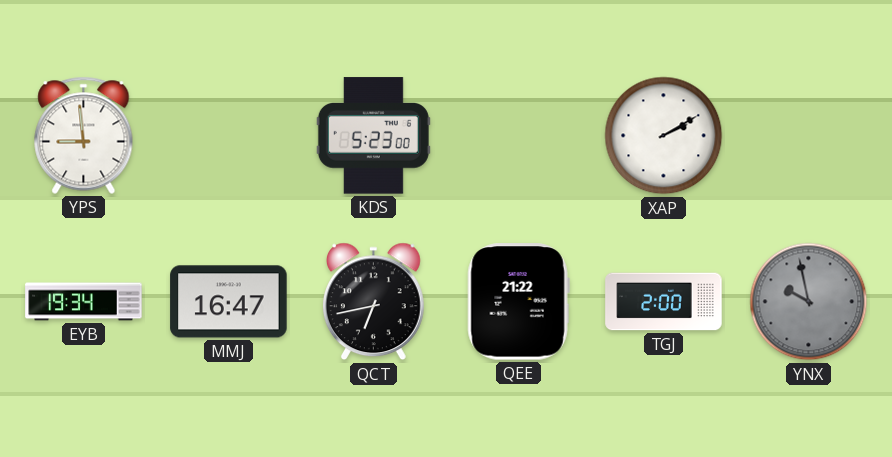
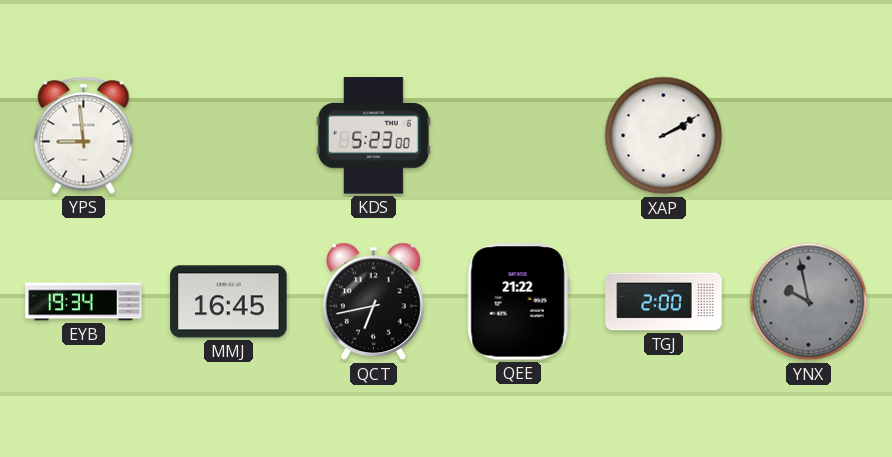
MMJ: 16:47 -> 16:45 (229, 302)
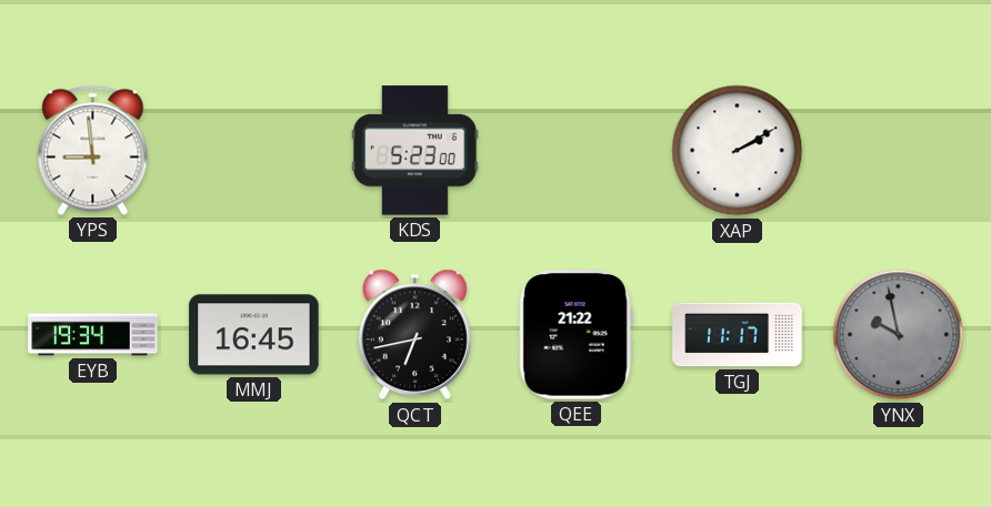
TGJ: 2:00 -> 11:17 (738, 335)
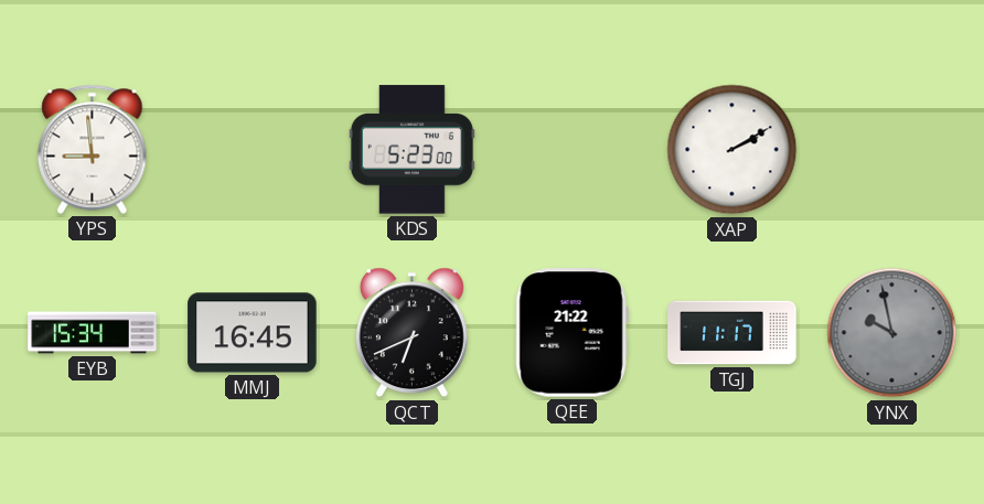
EYB: 19:34 -> 15:34 (93, 333)
QCT: 6:43 -> 6:41 (411, 333)
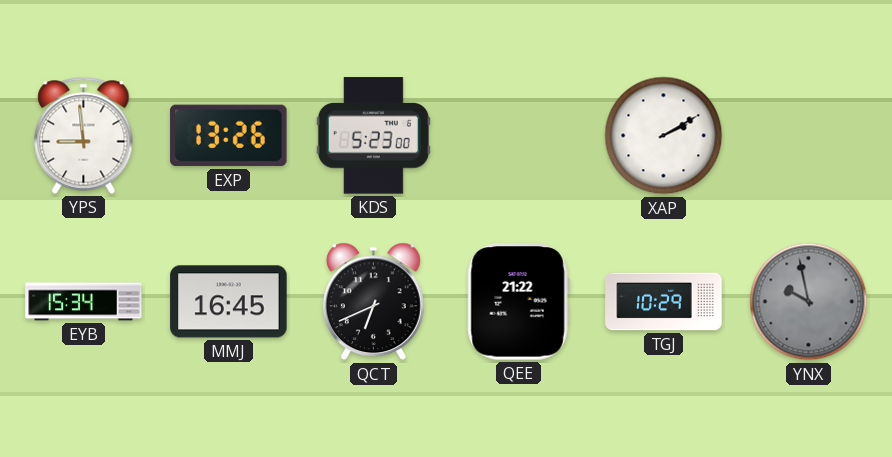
EXP: none -> 13:26 (229, 136)
TGJ: 11:17 -> 10:29 (664, 302)
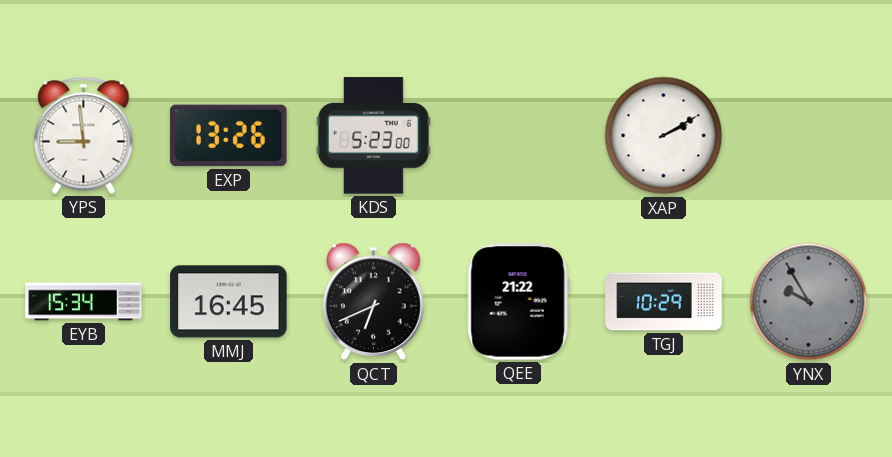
YNX: 9:58 -> 9:55 (809, 302)
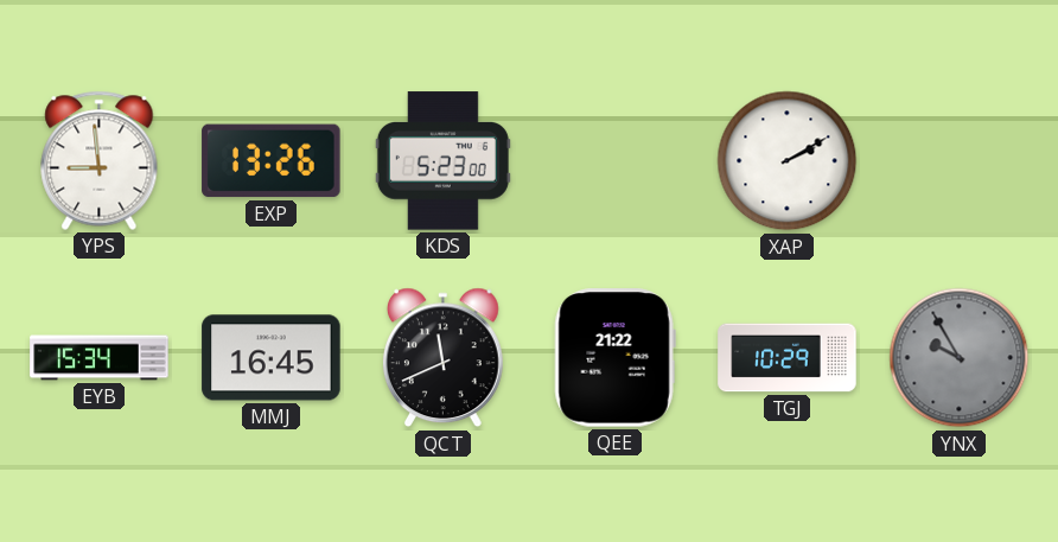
QCT: 6:41 -> 11:41 (442, 358)
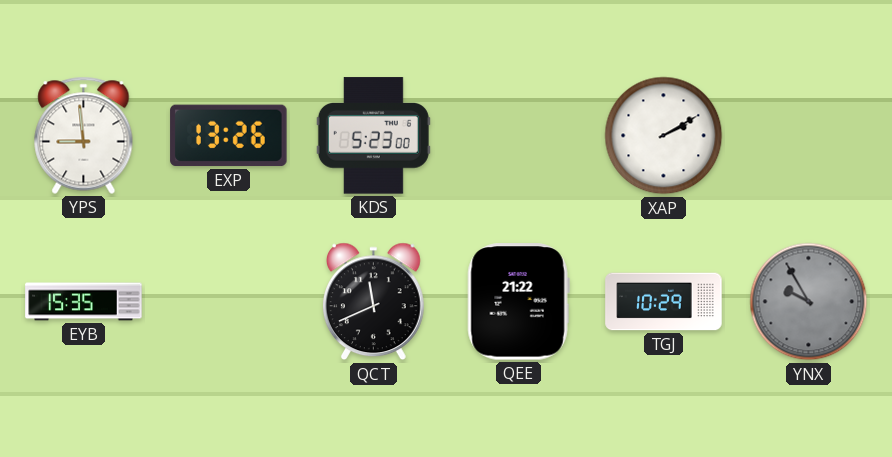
EYB: 15:34 -> 15:35 (84, 302)
MMJ: 16:45 -> none (272, 358)
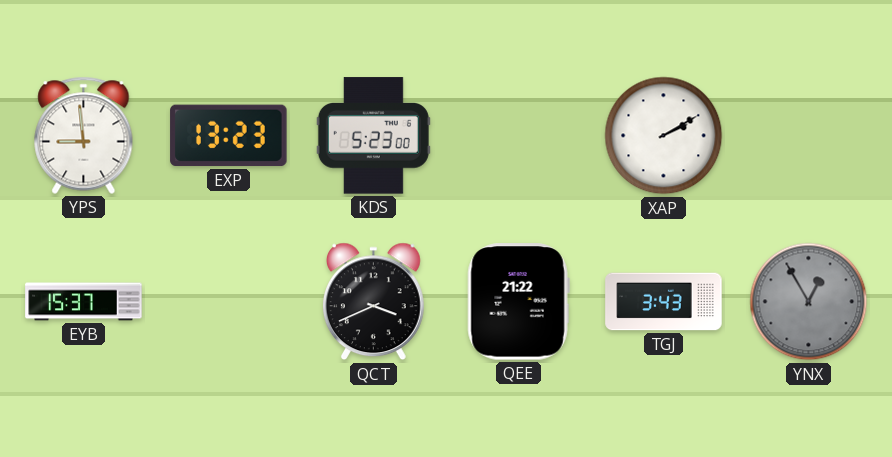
EXP: 13:26 -> 13:23 (229, 136)
EYB: 15:35 -> 15:37 (84, 302)
QCT: 11:41 -> 3:41 (373, 302)
TGJ: 10:29 -> 3:43 (664, 302)
YNX: 9:55 -> 12:55 (809, 302)
